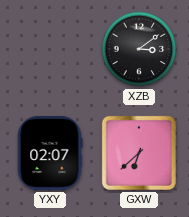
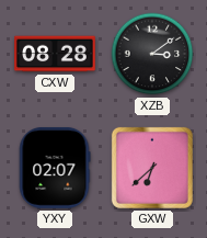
CXW: none -> 08:28 (56, 54)
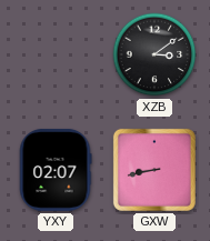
CXW: 08:28 -> none (56, 54)
GXW: 6:38 -> 8:43 (154, 170)
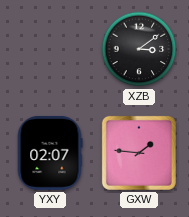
GXW: 8:43 -> 1:46 (139, 153)
